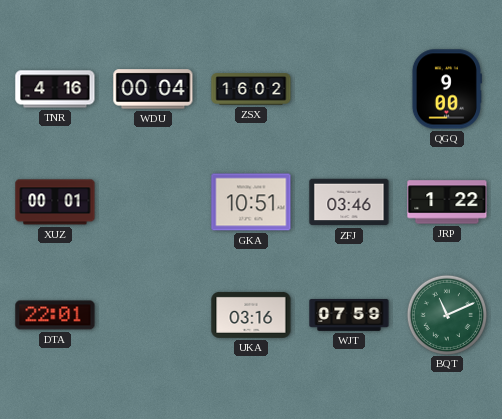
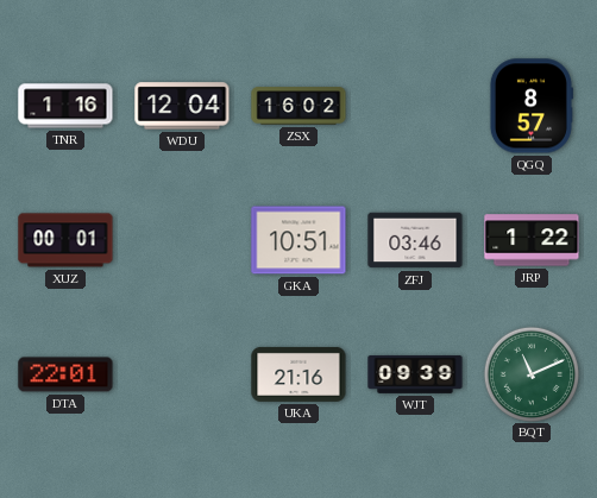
TNR: 4:16 -> 1:16 (65, 106)
WDU: 00:04 -> 12:04 (182, 106)
QGQ: 9:00 -> 8:57 (530, 106)
UKA: 03:16 -> 21:16 (298, 374)
WJT: 07:59 -> 09:39 (415, 374)
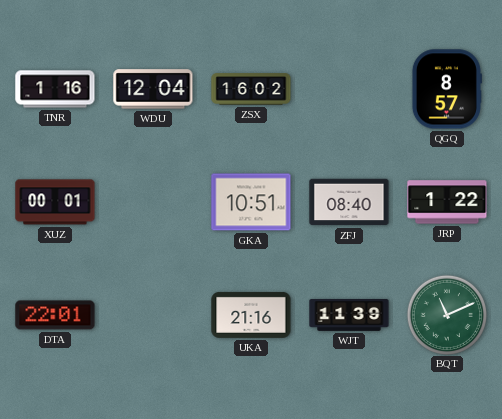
ZFJ: 03:46 -> 08:40 (349, 202)
WJT: 09:39 -> 11:39 (349, 315)
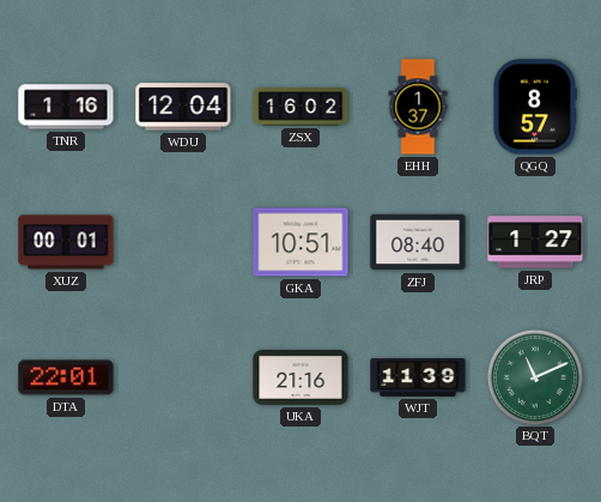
EHH: none -> 1:37 (418, 107)
JRP: 1:22 -> 1:27 (535, 242)
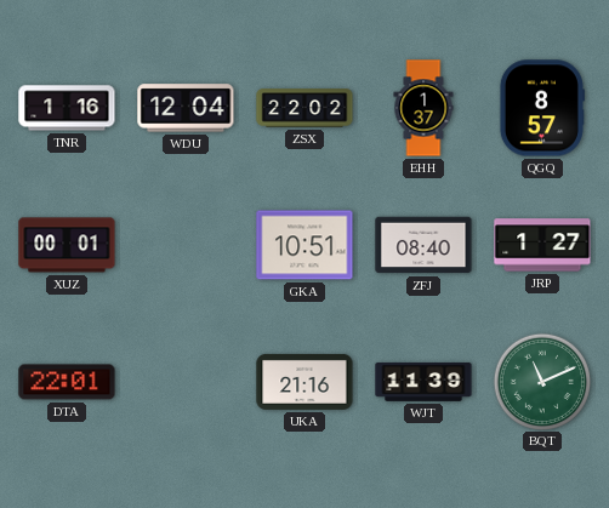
ZSX: 16:02 -> 22:02 (304, 108)
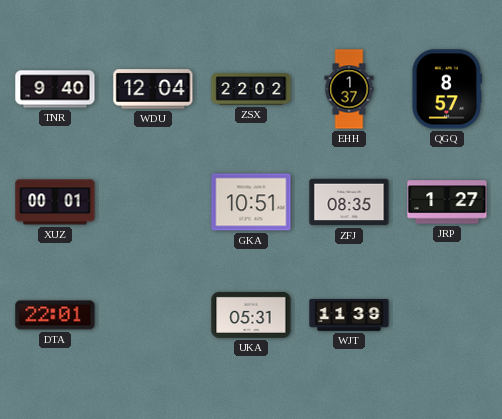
TNR: 1:16 -> 9:40 (55, 89)
ZFJ: 08:40 -> 08:35 (349, 202)
UKA: 21:16 -> 05:31 (251, 315)
BQT: 11:11 -> none (541, 381)
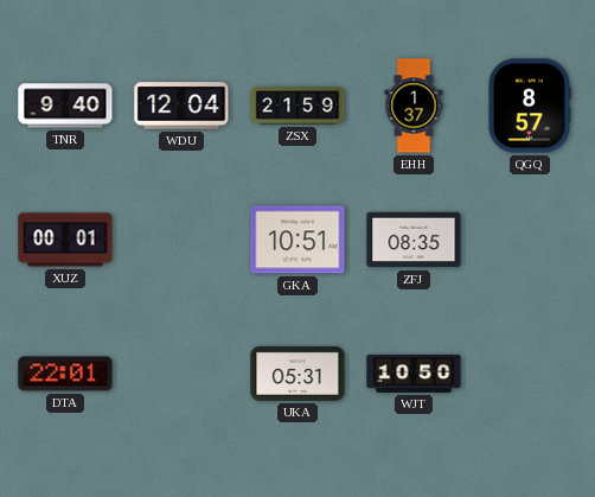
ZSX: 22:02 -> 21:59 (297, 106)
JRP: 1:27 -> none (447, 202)
WJT: 11:39 -> 10:50 (414, 374)
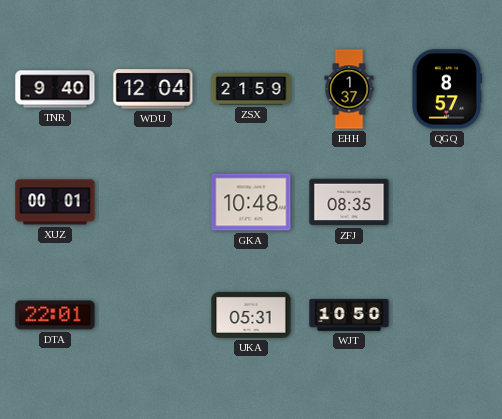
GKA: 10:51 -> 10:48 (251, 202)
